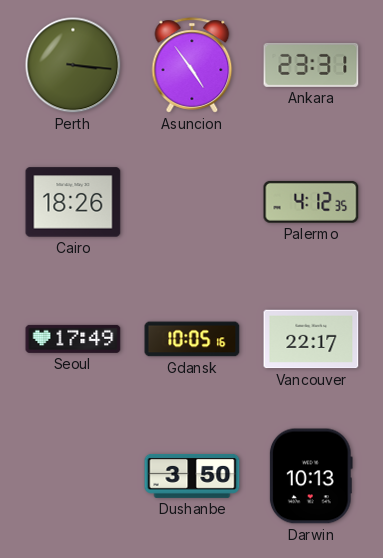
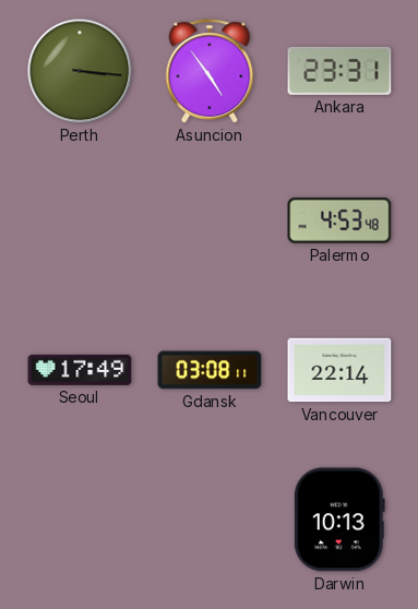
Cairo: 18:26 -> none (73, 202)
Palermo: 4:12 -> 4:53 (339, 220)
Gdansk: 10:05 -> 03:08 (210, 370)
Vancouver: 22:17 -> 22:14 (339, 370)
Dushanbe: 3:50 -> none (192, 476)
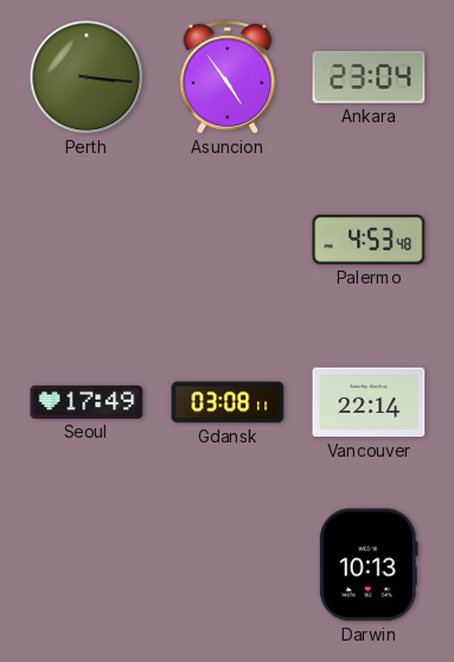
Ankara: 23:31 -> 23:04 (369, 77)
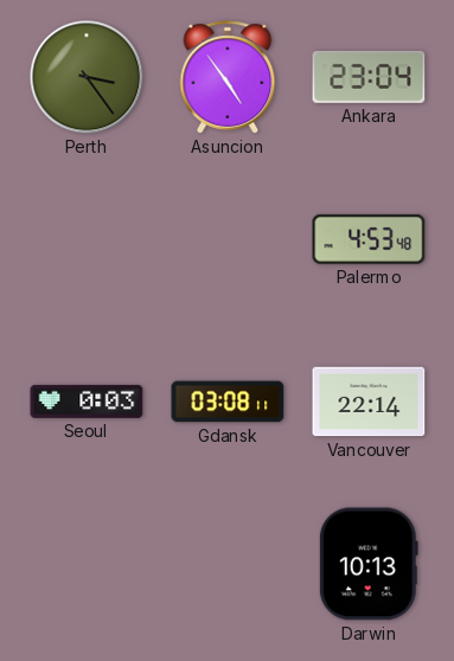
Perth: 3:16 -> 3:24 (87, 77)
Seoul: 17:49 -> 0:03 (87, 402)
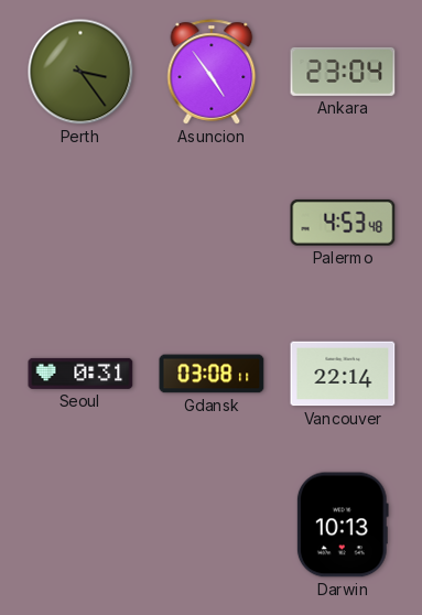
Seoul: 0:03 -> 0:31 (80, 374)
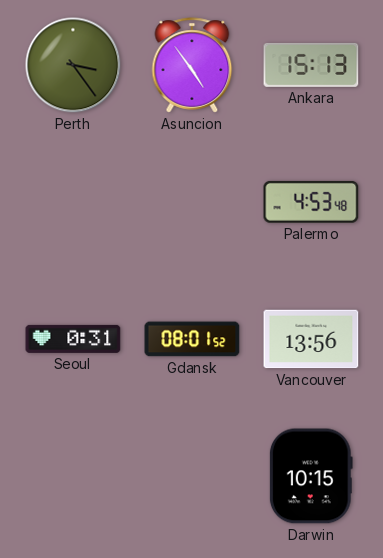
Ankara: 23:04 -> 15:13 (311, 65)
Gdansk: 03:08 -> 08:01 (192, 339)
Vancouver: 22:14 -> 13:56 (311, 339)
Darwin: 10:13 -> 10:15 (311, 476)
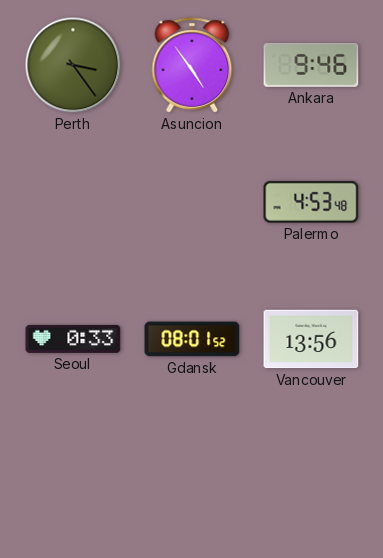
Ankara: 15:13 -> 9:46 (311, 65)
Seoul: 0:31 -> 0:33 (73, 339)
Darwin: 10:15 -> none (311, 476)
